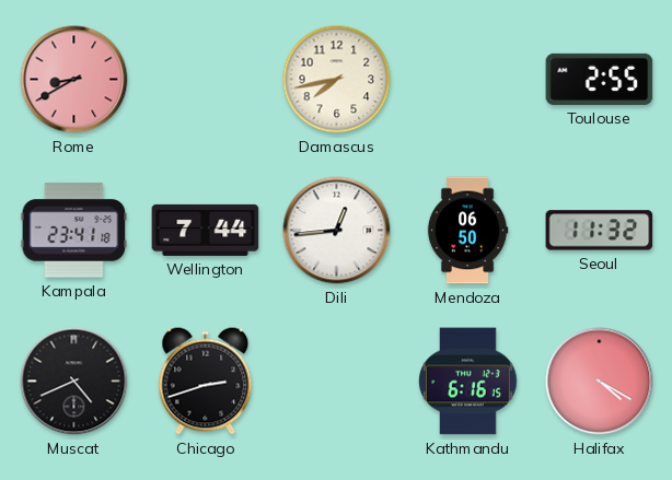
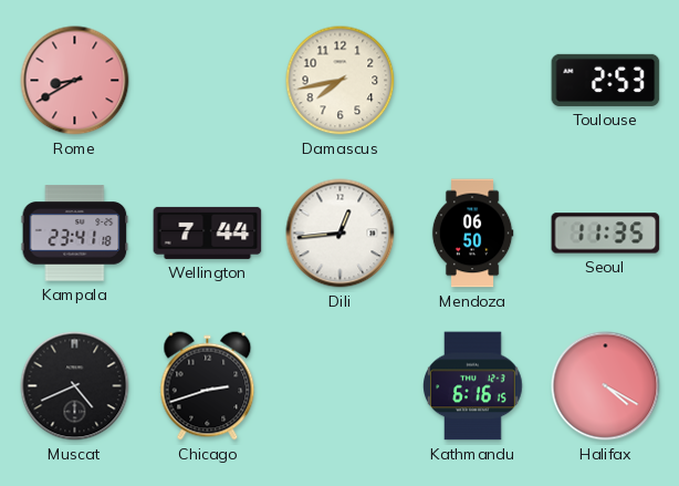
Toulouse: 2:55 -> 2:53 (606, 80)
Seoul: 11:32 -> 11:35 (606, 234)
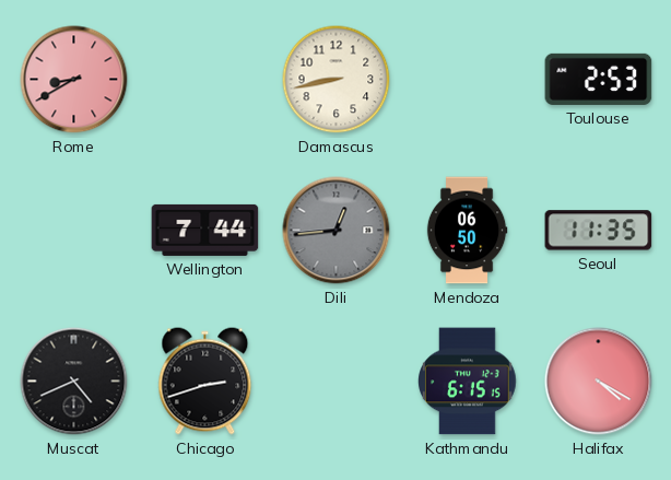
Damascus: 7:43 -> 8:43 (337, 80)
Kampala: 23:41 -> none (75, 234)
Dili dial: white -> grey (337, 231)
Kathmandu: 6:16 -> 6:15 (468, 382)
